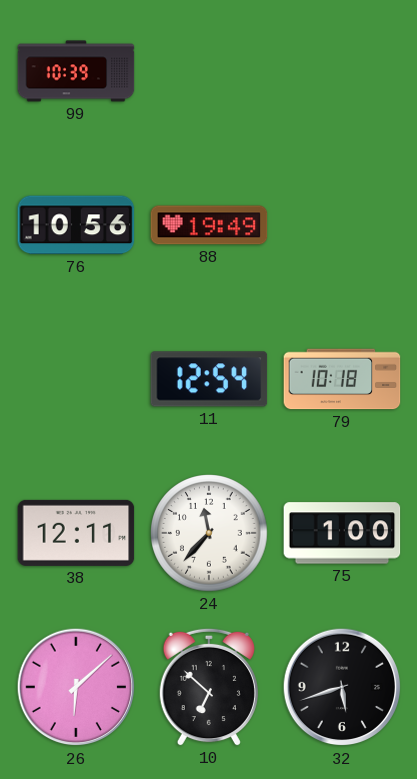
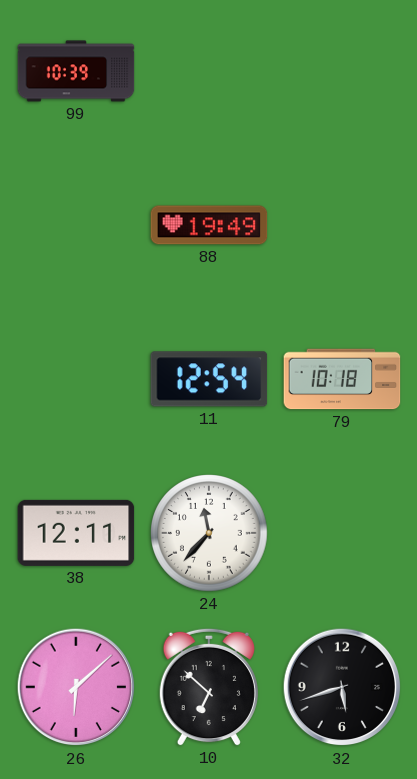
76: 10:56 -> none (76, 225)
75: 1:00 -> none (342, 533)
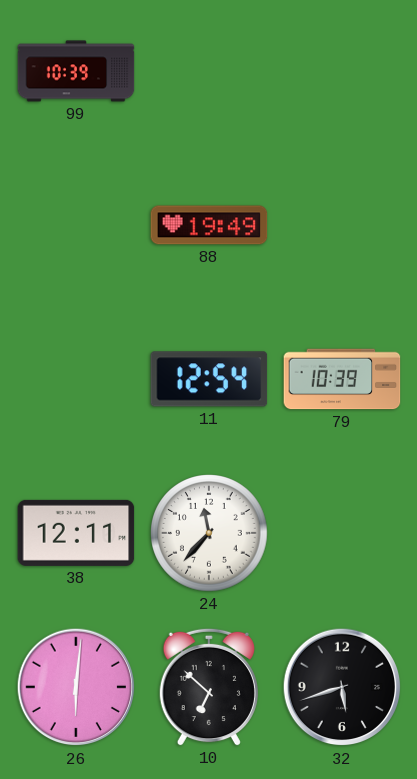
79: 10:18 -> 10:39 (342, 379)
26: 6:08 -> 6:01 (76, 687)
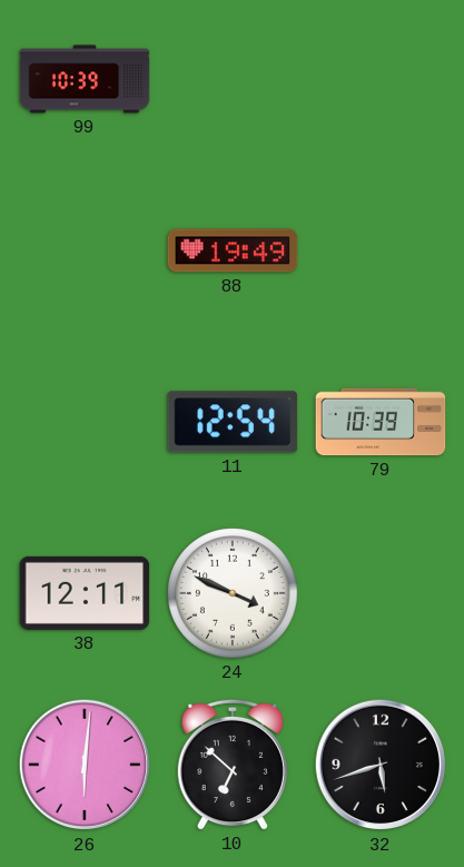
24: 11:37 -> 3:49 (233, 593)
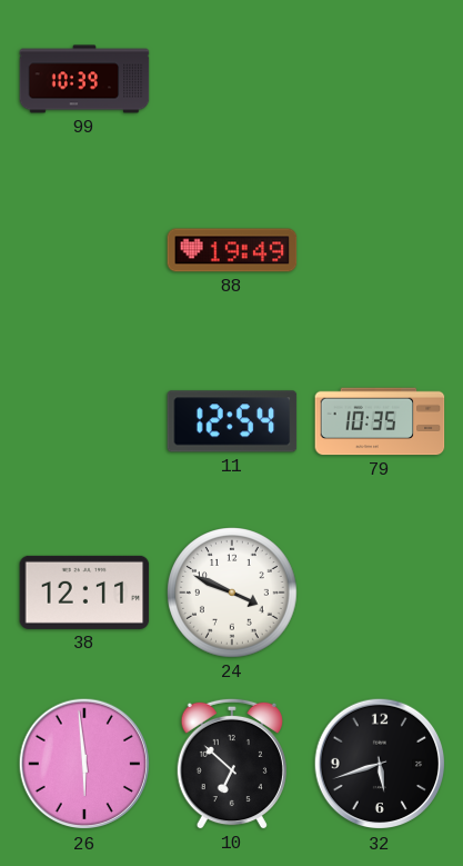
79: 10:39 -> 10:35 (380, 421)
26: 6:01 -> 5:59 (84, 764)
